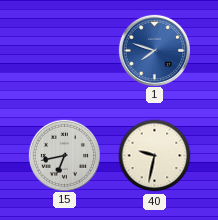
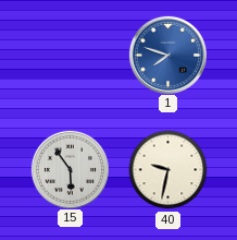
15: 6:43 -> 5:54 (70, 169)
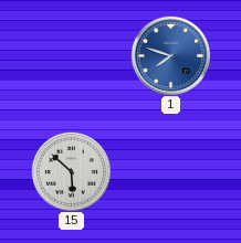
15: 5:54 -> 5:52 (71, 171)
40: 9:32 -> none (169, 170)
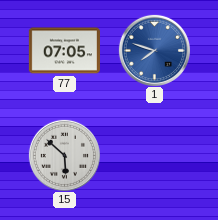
77: none -> 07:05 (64, 51)
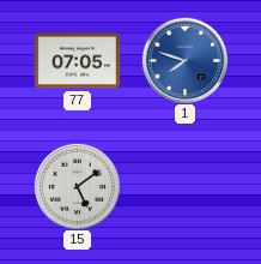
15: 5:52 -> 5:09 (77, 186)
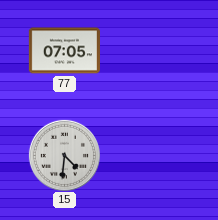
1: 7:48 -> none (184, 60)
15: 5:09 -> 4:31 (64, 155)
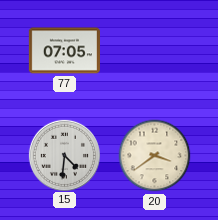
20: none -> 3:39 (155, 156)
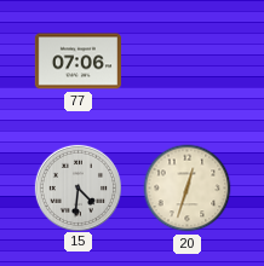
77: 07:05 -> 07:06 (78, 62)
20: 3:39 -> 12:33 (188, 189)
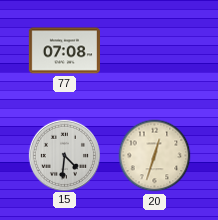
77: 07:06 -> 07:08 (64, 51)
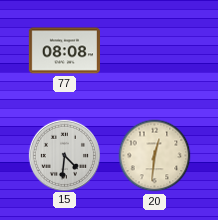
77: 07:08 -> 08:08 (64, 51)
20: 12:33 -> 12:31 (155, 156)
